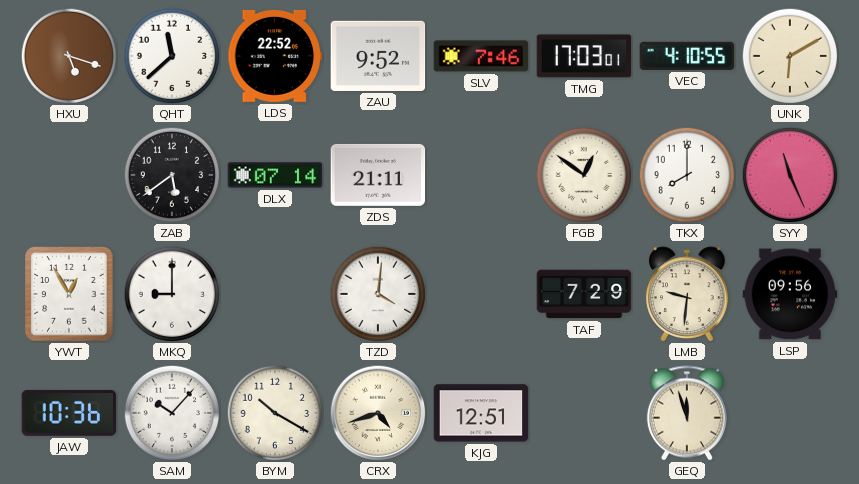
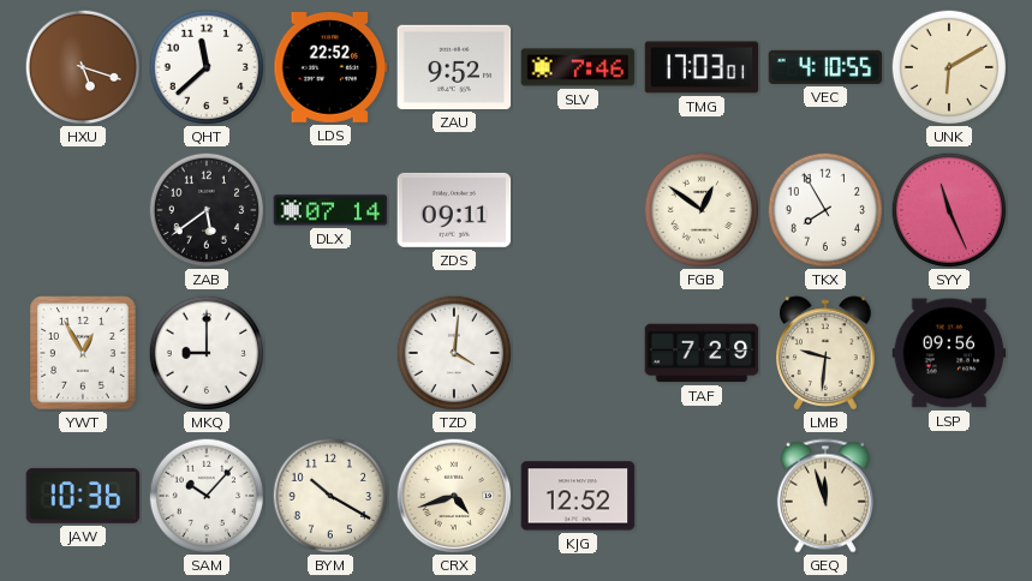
ZDS: 21:11 -> 09:11 (454, 210)
TKX: 8:00 -> 7:55 (824, 209)
KJG: 12:51 -> 12:52 (578, 496)
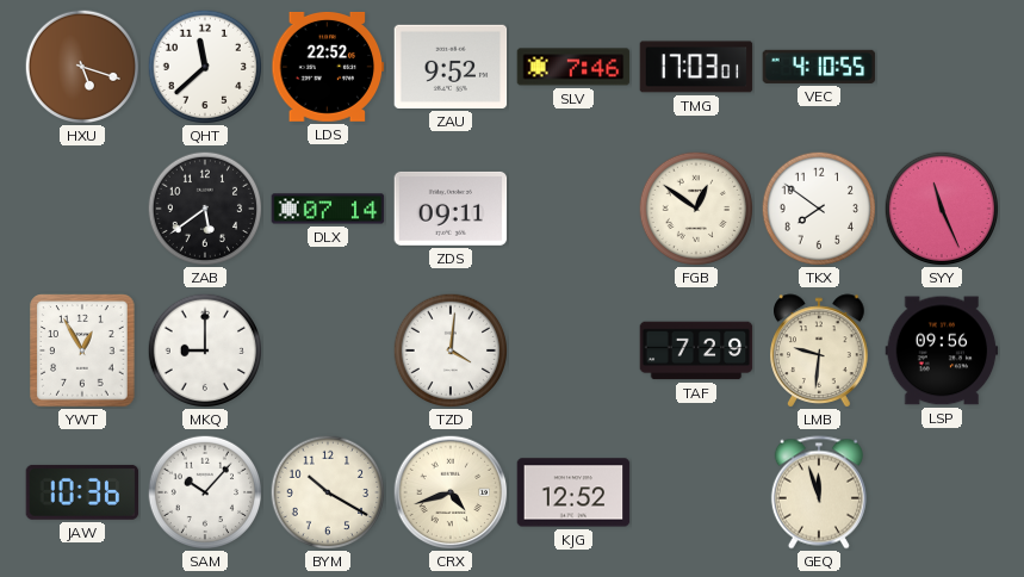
UNK: 6:10 -> none (948, 66)
TKX: 7:55 -> 7:51 (818, 207)
